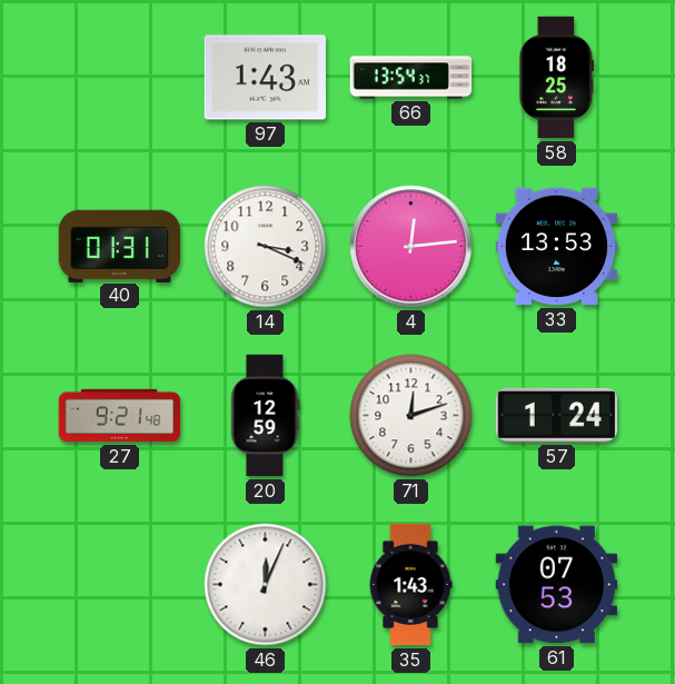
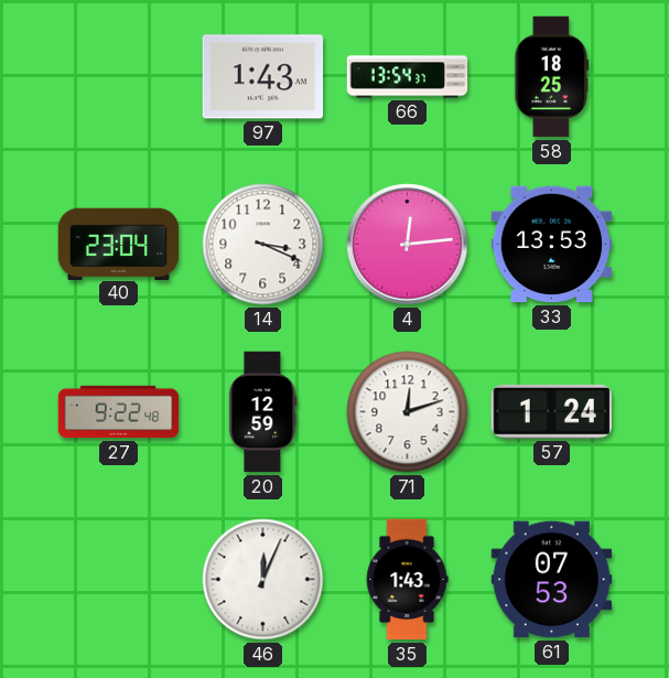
40: 01:31 -> 23:04 (119, 244)
27: 9:21 -> 9:22 (119, 412)
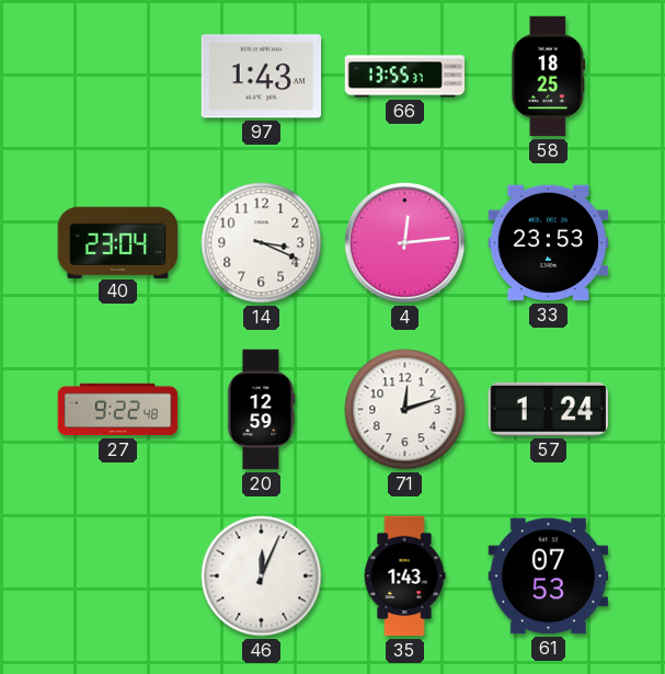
66: 13:54 -> 13:55 (405, 77)
33: 13:53 -> 23:53 (549, 243)
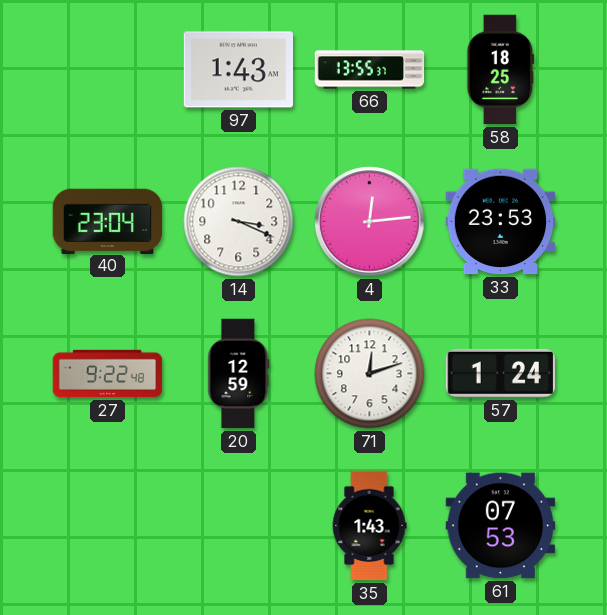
46: 12:04 -> none (262, 576)
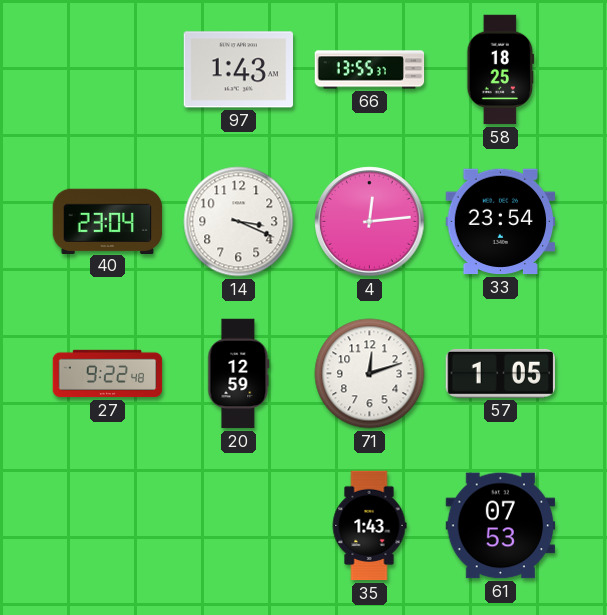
33: 23:53 -> 23:54 (501, 222)
57: 1:24 -> 1:05 (500, 373)
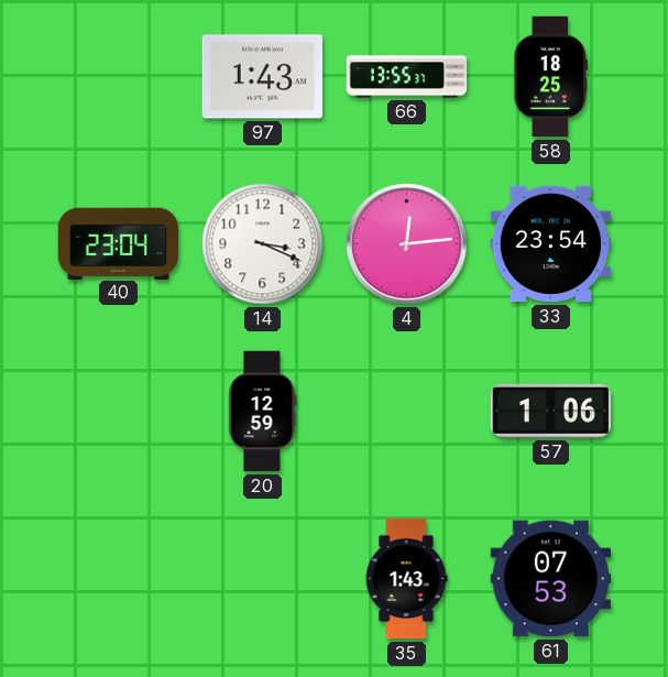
27: 9:22 -> none (108, 374)
71: 12:12 -> none (370, 374)
57: 1:05 -> 1:06 (550, 411)
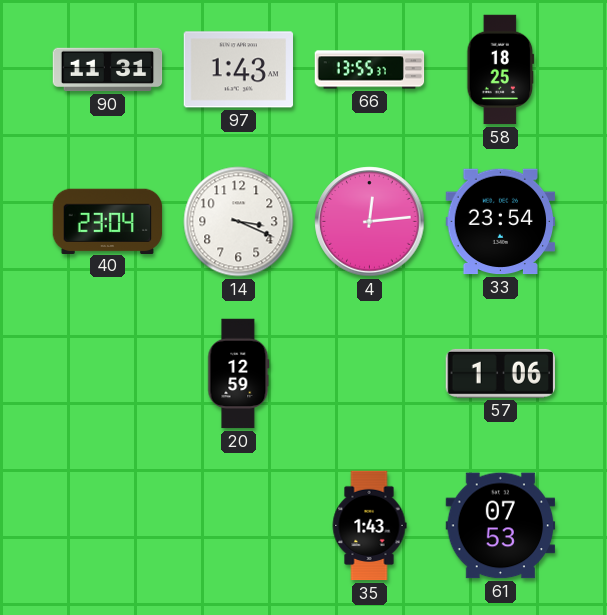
90: none -> 11:31 (108, 70)
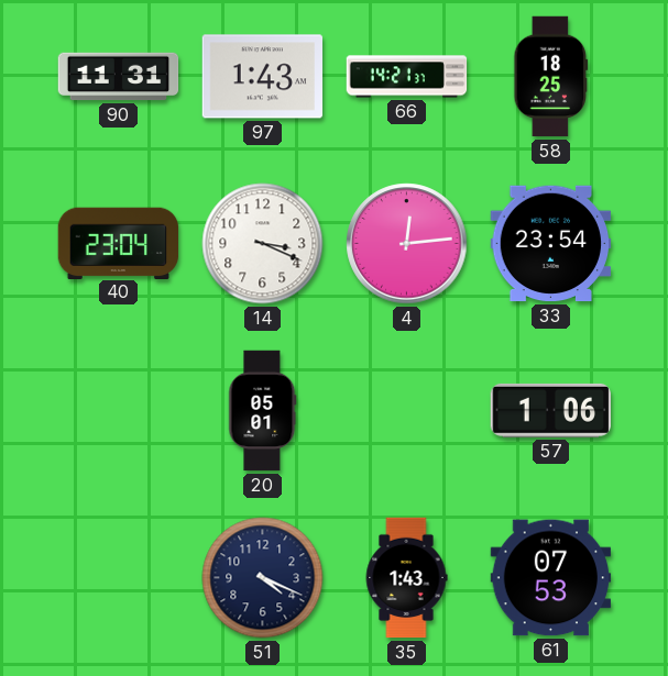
66: 13:55 -> 14:21 (407, 77)
20: 12:59 -> 05:01 (263, 411)
51: none -> 4:19 (263, 578)
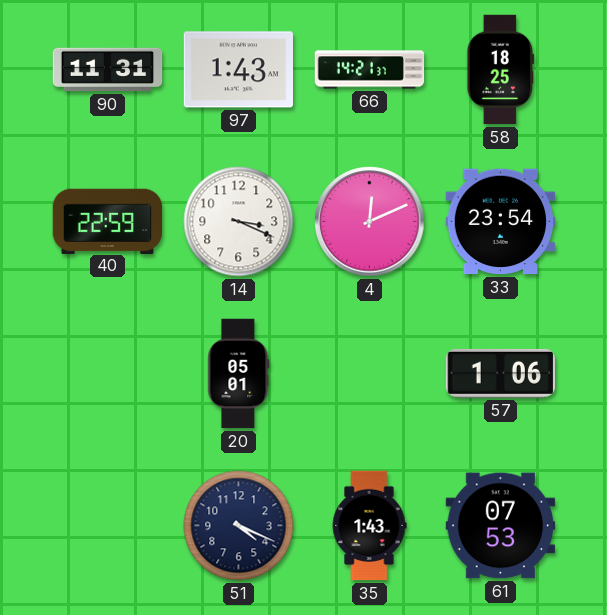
40: 23:04 -> 22:59 (108, 221)
4: 12:14 -> 12:11 (370, 222)
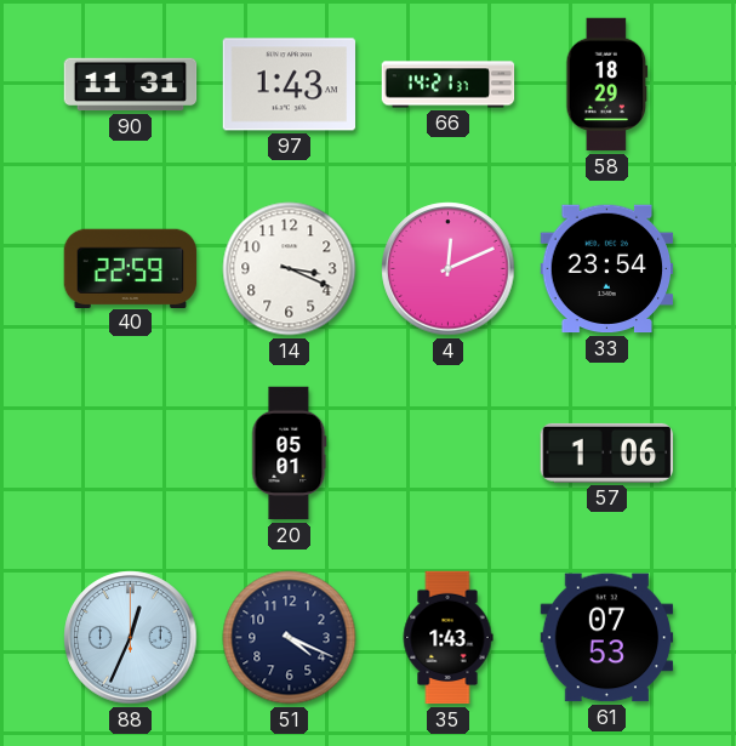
58: 18:25 -> 18:29 (607, 85)
88: none -> 12:34 (131, 638)
